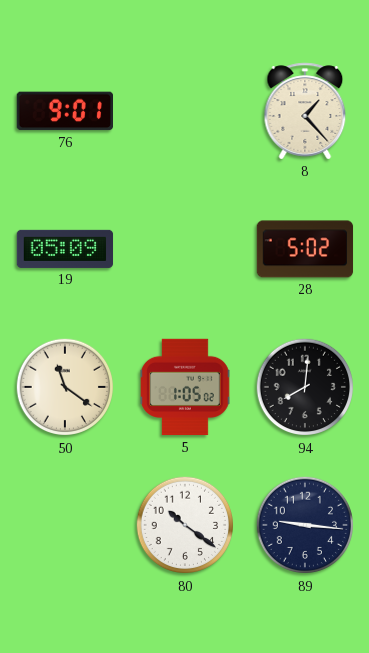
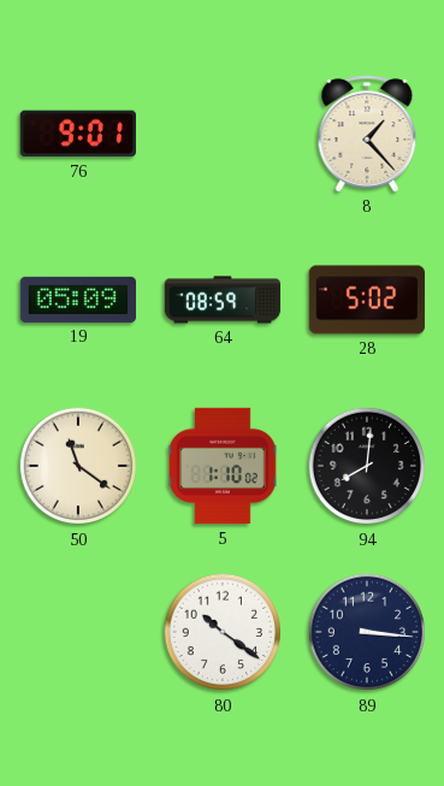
64: none -> 08:59 (223, 300)
5: 1:05 -> 1:10 (223, 466)
89: 9:16 -> 3:16 (367, 632)
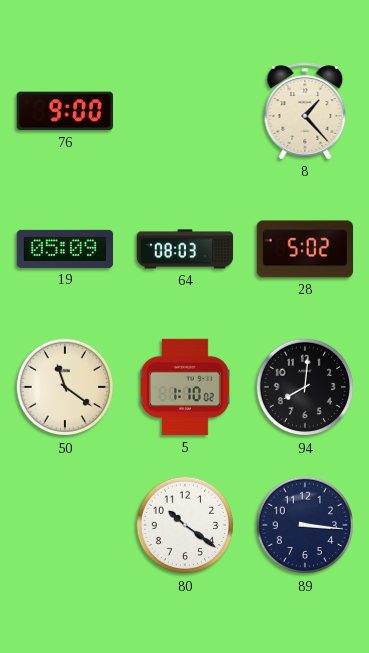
76: 9:01 -> 9:00 (64, 111)
64: 08:59 -> 08:03 (185, 249)
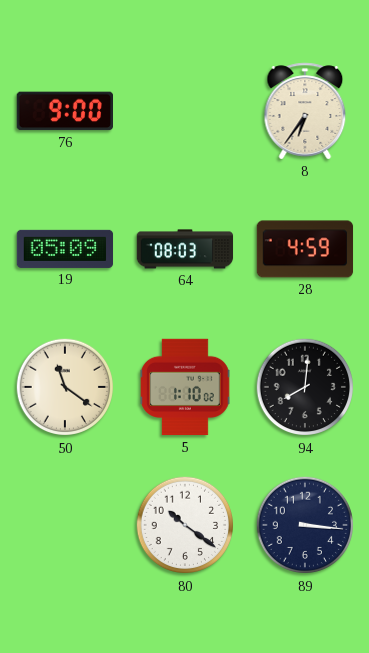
8: 1:23 -> 6:36 (305, 111)
28: 5:02 -> 4:59 (305, 249)
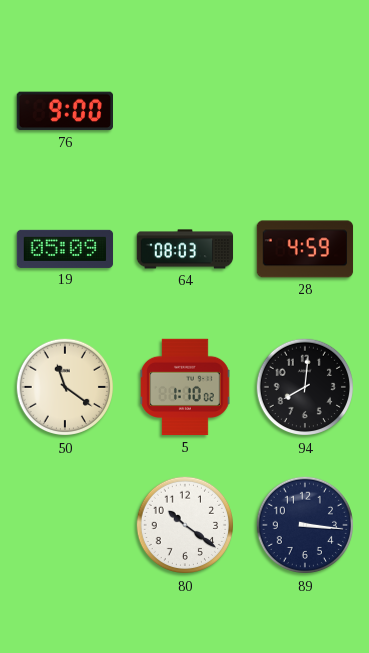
8: 6:36 -> none (305, 111)
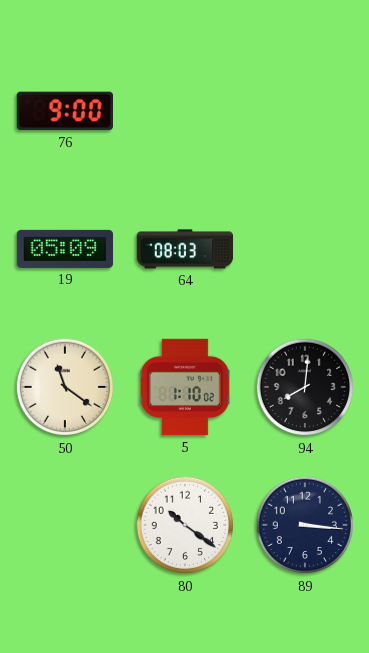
28: 4:59 -> none (305, 249)
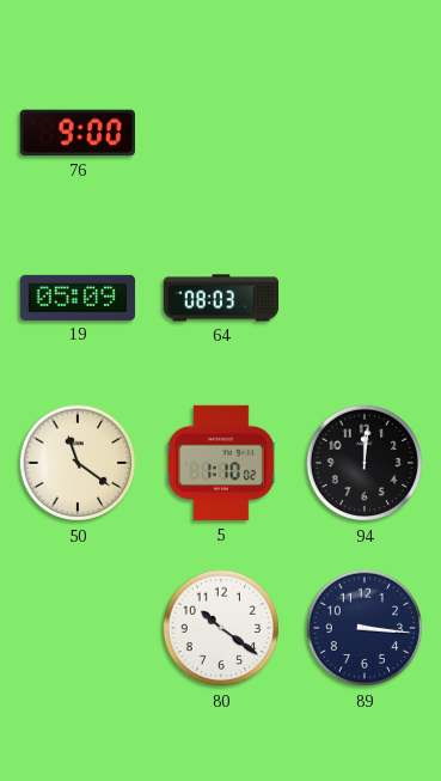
94: 8:01 -> 12:01 (365, 463)
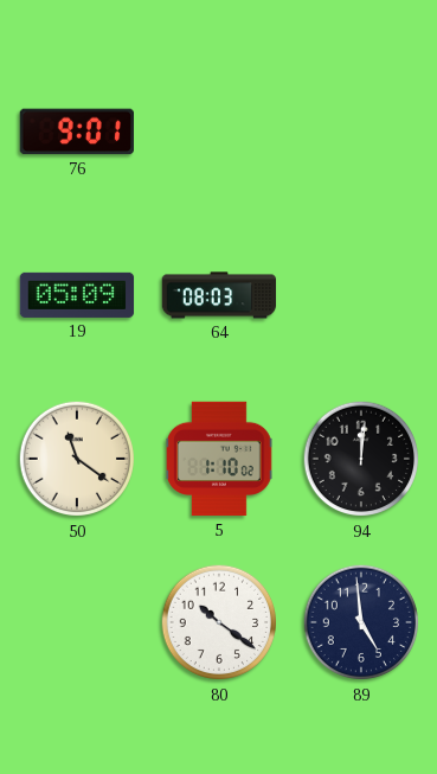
76: 9:00 -> 9:01 (76, 132)
89: 3:16 -> 4:59 (361, 622)
